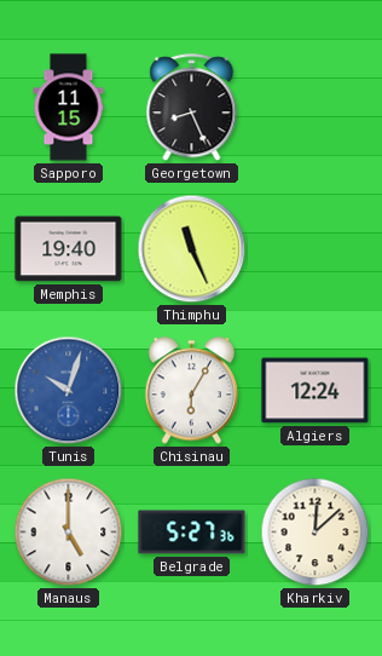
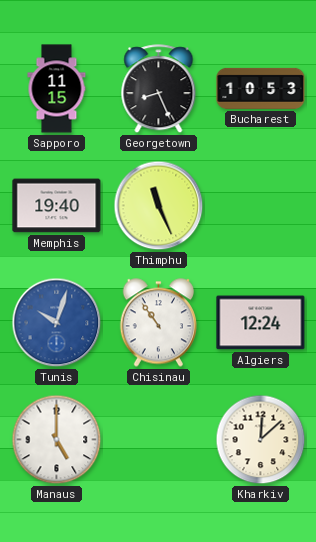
Bucharest: none -> 10:53 (261, 88)
Chisinau: 6:05 -> 10:54 (158, 323)
Belgrade: 5:27 -> none (192, 533)
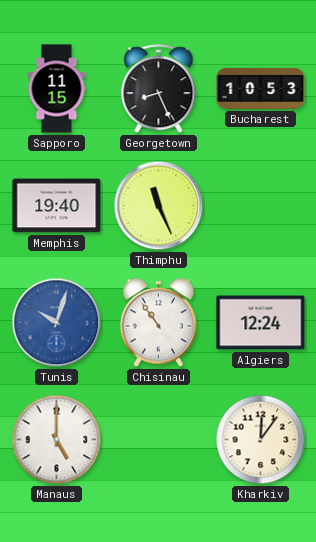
Kharkiv: 12:08 -> 12:06 (261, 440)
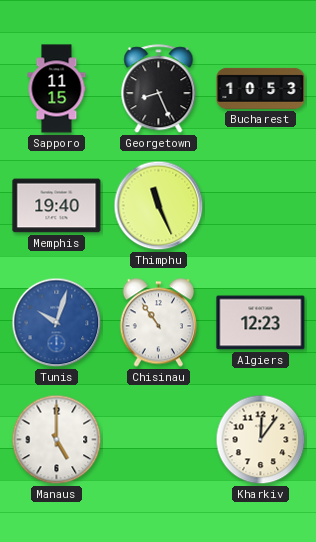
Algiers: 12:24 -> 12:23 (261, 323)
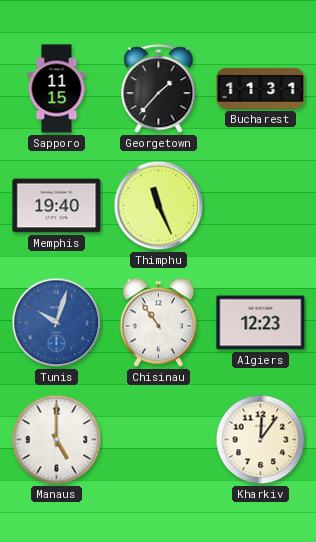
Georgetown: 8:26 -> 1:37 (159, 89)
Bucharest: 10:53 -> 11:31 (261, 88)
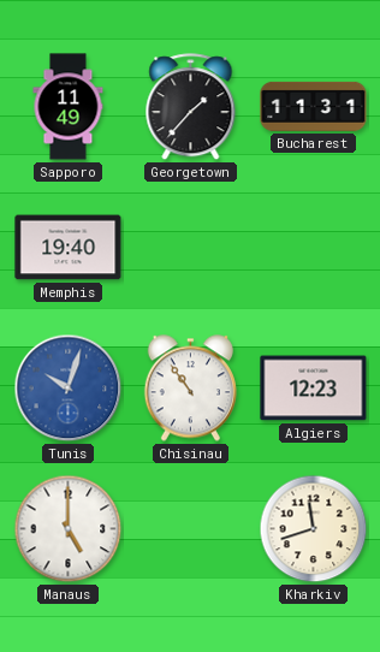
Sapporo: 11:15 -> 11:49 (69, 107)
Thimphu: 11:26 -> none (159, 206)
Kharkiv: 12:06 -> 11:42 (314, 529)
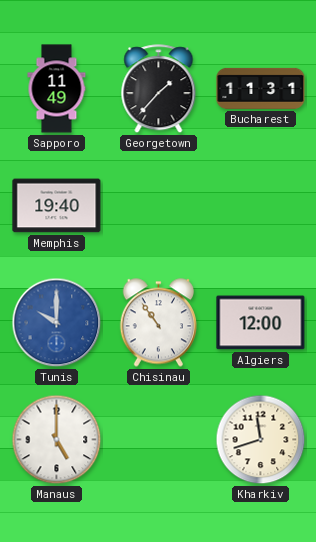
Tunis: 10:03 -> 10:00 (57, 323)
Algiers: 12:23 -> 12:00 (261, 323)
